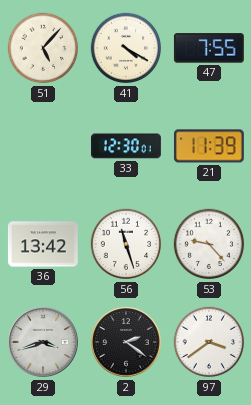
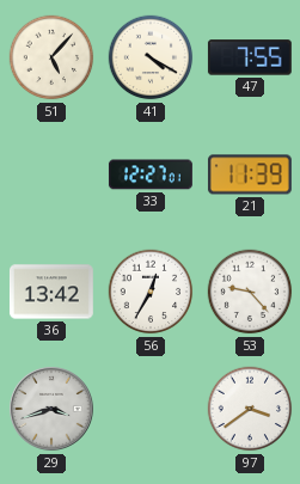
33: 12:30 -> 12:27 (151, 174)
56: 11:27 -> 12:35 (151, 292)
2: 2:21 -> none (126, 342)
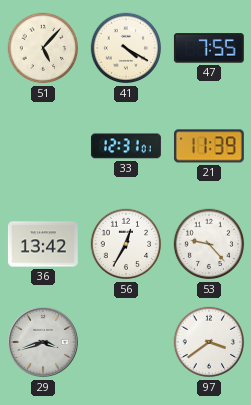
33: 12:27 -> 12:31 (126, 146)
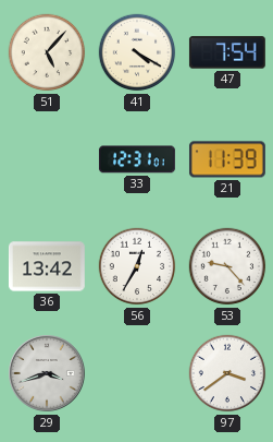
47: 7:55 -> 7:54 (227, 52)
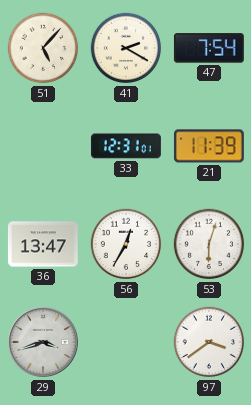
41: 4:20 -> 2:20 (126, 48)
36: 13:42 -> 13:47 (43, 244)
53: 9:23 -> 6:03 (209, 244)
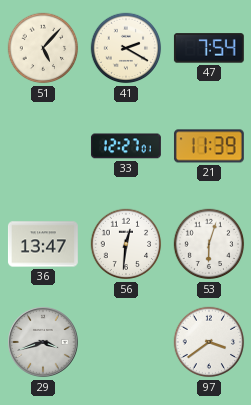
33: 12:31 -> 12:27 (126, 146)
56: 12:35 -> 12:31 (126, 244)
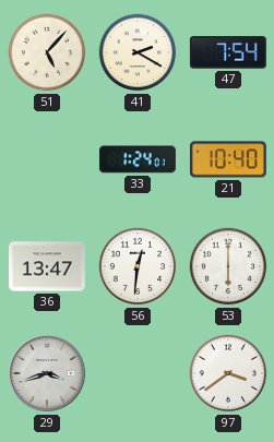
33: 12:27 -> 1:24 (138, 159)
21: 11:39 -> 10:40 (228, 159)
53: 6:03 -> 6:00 (228, 266)
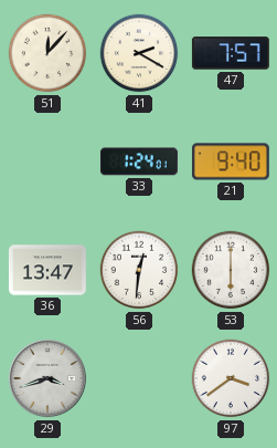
51: 5:07 -> 12:07 (47, 53)
47: 7:54 -> 7:57 (231, 53)
21: 10:40 -> 9:40 (231, 162)
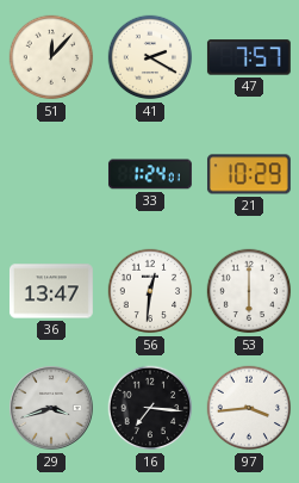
21: 9:40 -> 10:29 (249, 174)
16: none -> 7:16 (150, 408)
97: 3:39 -> 3:44 (249, 408)
